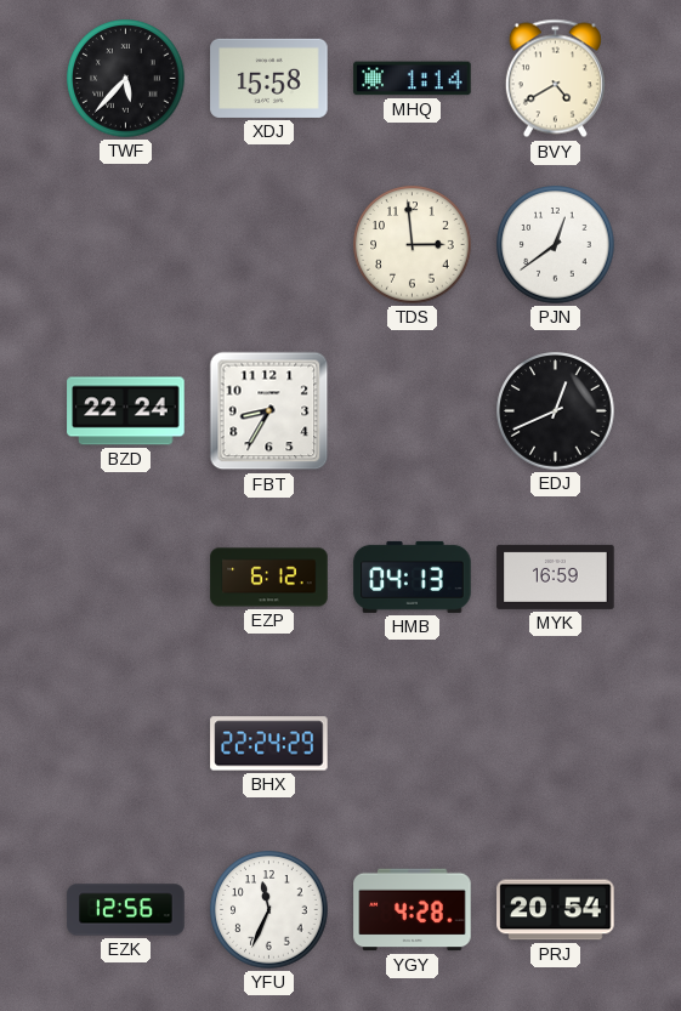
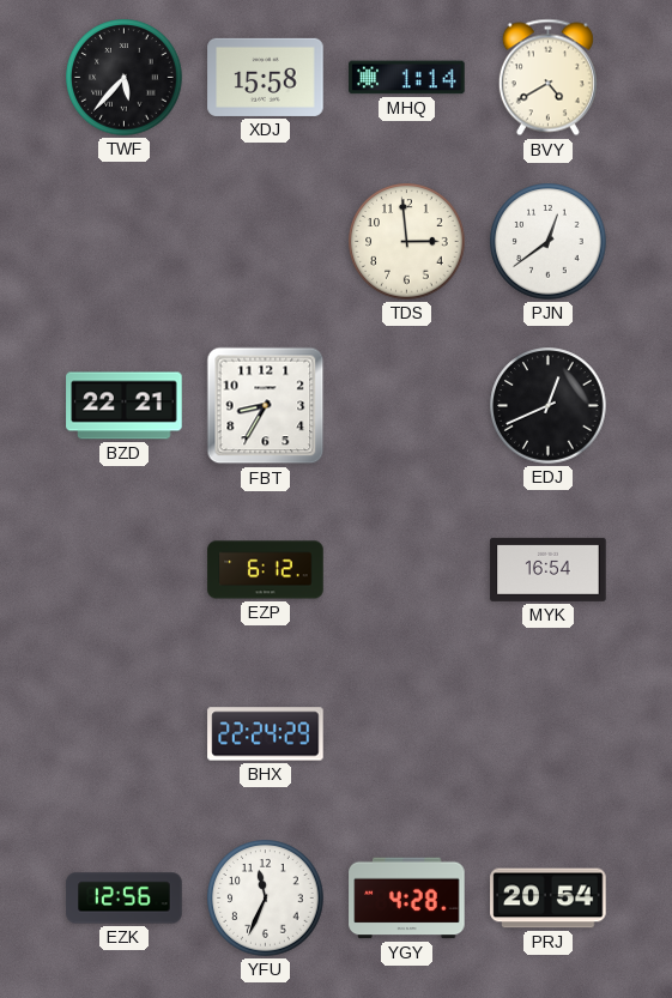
BZD: 22:24 -> 22:21 (125, 406)
HMB: 04:13 -> none (413, 577)
MYK: 16:59 -> 16:54 (549, 569)
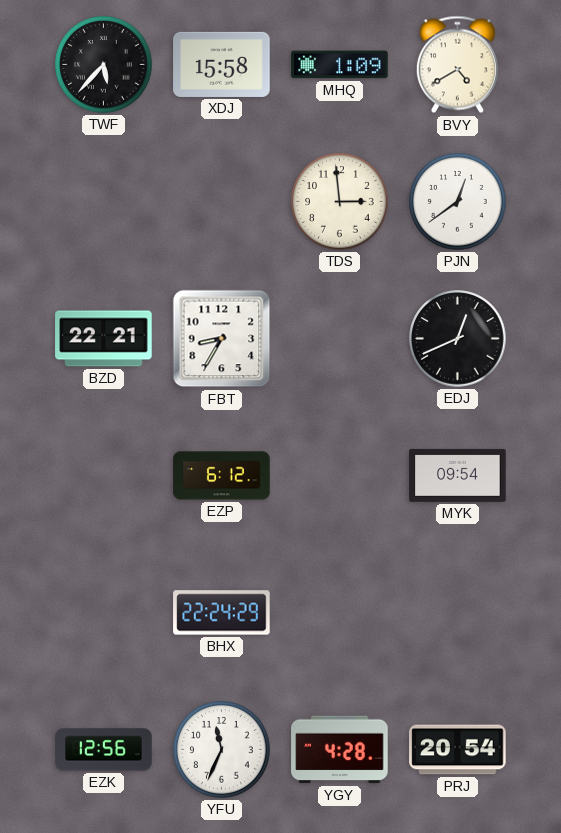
MHQ: 1:14 -> 1:09 (340, 65)
MYK: 16:54 -> 09:54 (458, 475)
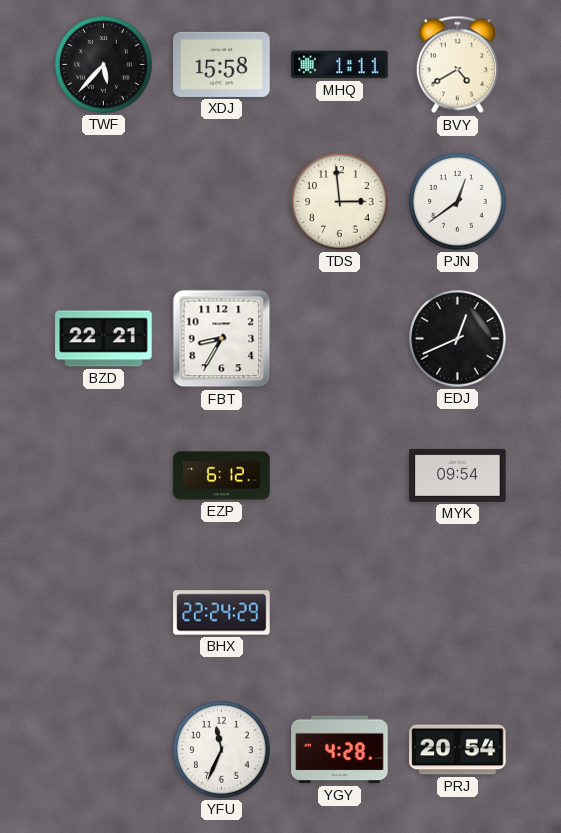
MHQ: 1:09 -> 1:11 (340, 65)
EZK: 12:56 -> none (104, 750)
